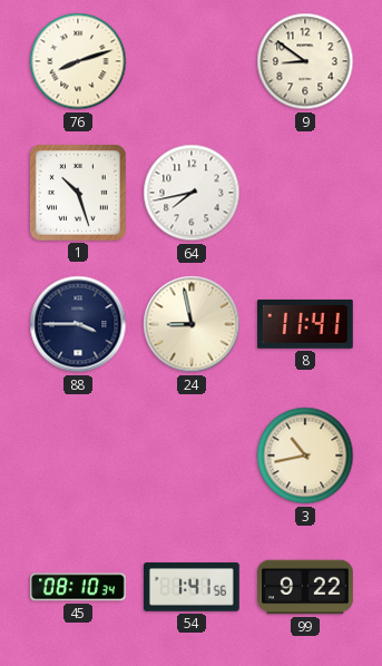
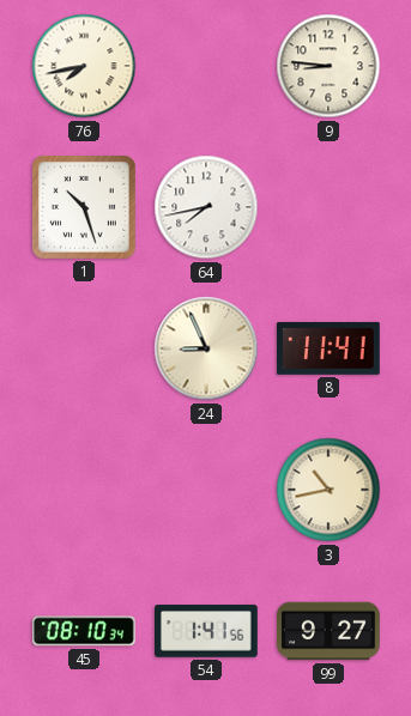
76: 8:12 -> 7:43 (84, 66)
9: 8:51 -> 8:46 (328, 66)
88: 3:45 -> none (78, 324)
24: 8:58 -> 8:56 (206, 348)
99: 9:22 -> 9:27 (328, 631)
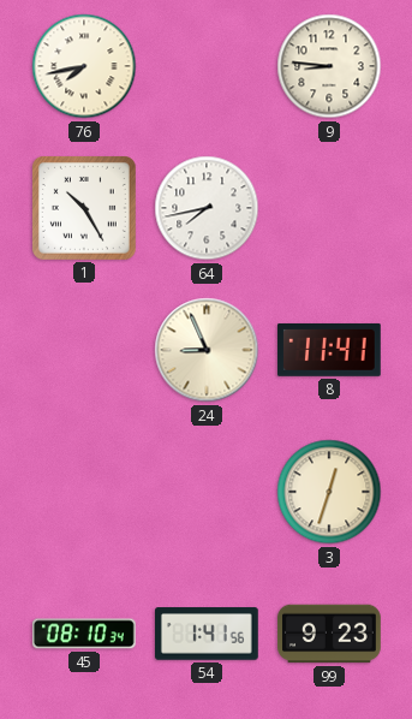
1: 10:27 -> 10:25 (84, 208)
3: 10:43 -> 12:33 (329, 492)
99: 9:27 -> 9:23 (329, 634)
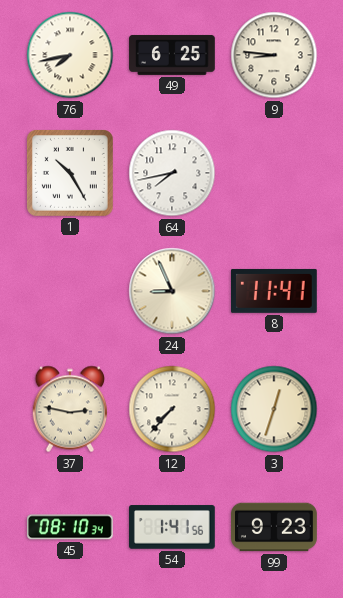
49: none -> 6:25 (172, 55)
37: none -> 2:47 (69, 409)
12: none -> 7:37 (172, 409)
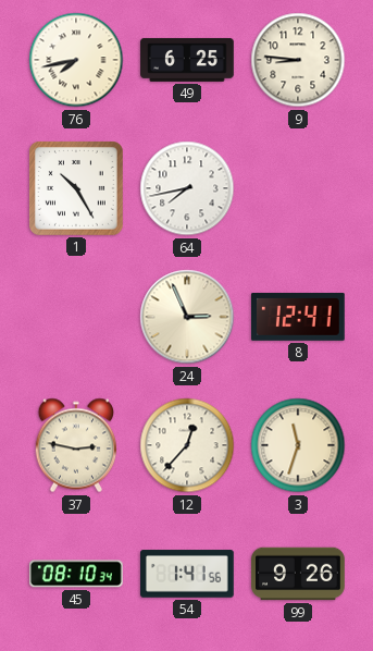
24: 8:56 -> 2:56 (187, 317)
8: 11:41 -> 12:41 (299, 317)
12: 7:37 -> 12:37 (187, 445)
3: 12:33 -> 11:33 (298, 445)
99: 9:23 -> 9:26 (298, 574)
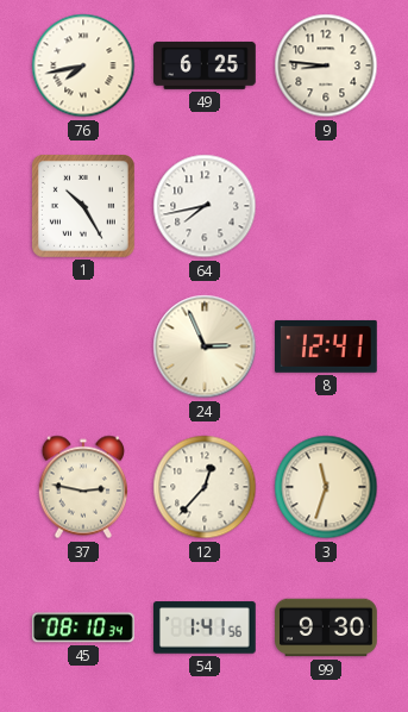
99: 9:26 -> 9:30 (326, 627)
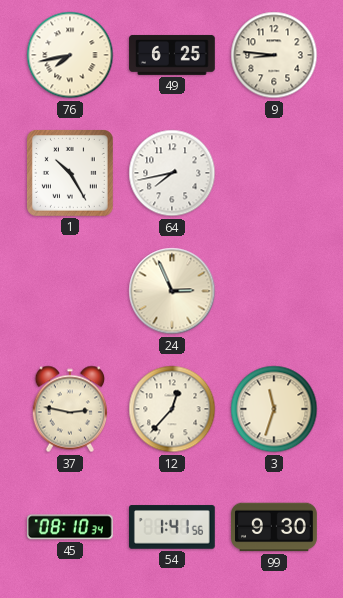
8: 12:41 -> none (327, 346)
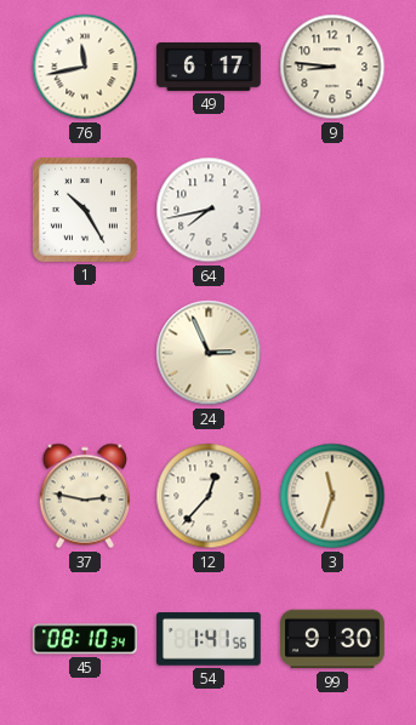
76: 7:43 -> 11:43 (85, 67)
49: 6:25 -> 6:17 (209, 67)
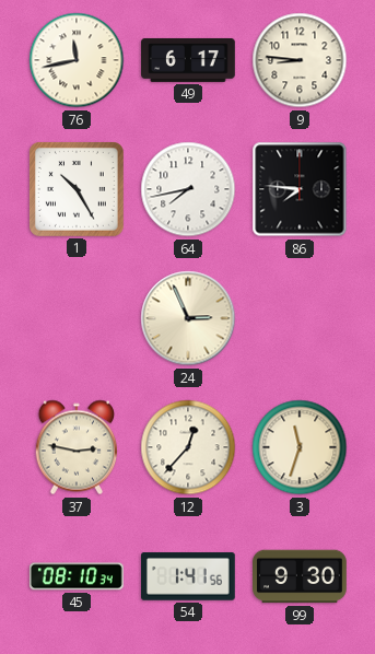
86: none -> 7:46 (300, 189)
